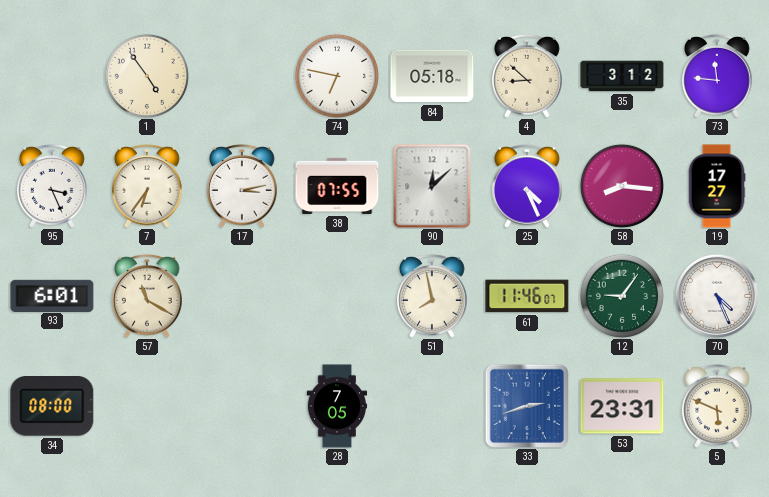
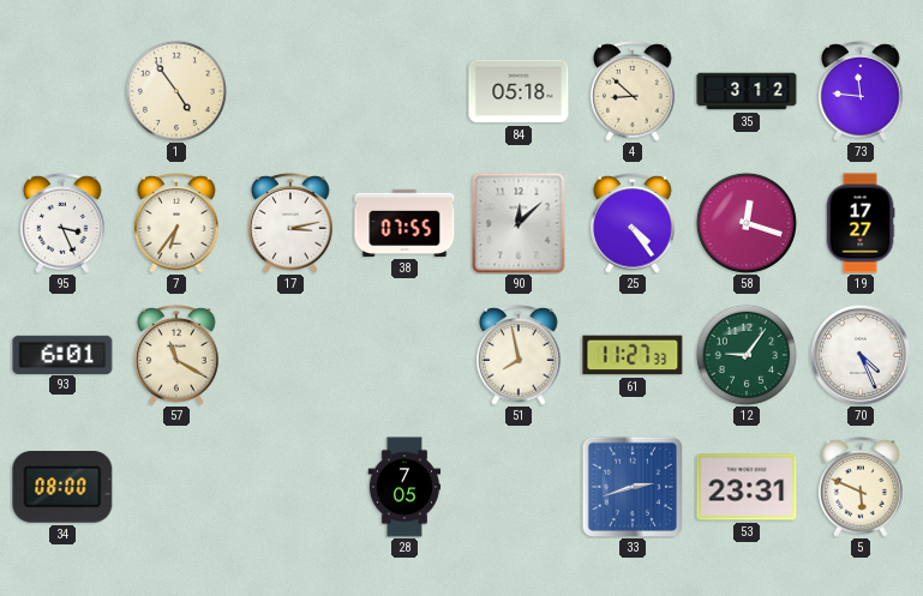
74: 6:47 -> none (337, 76)
25: 4:26 -> 4:24 (633, 223)
58: 8:16 -> 12:18 (747, 223)
61: 11:46 -> 11:27 (633, 355)
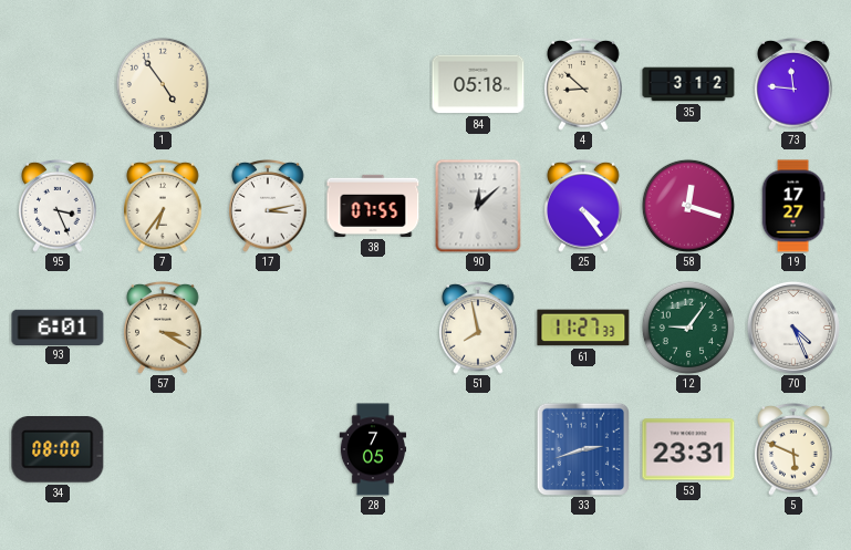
57: 11:20 -> 3:20 (163, 328)
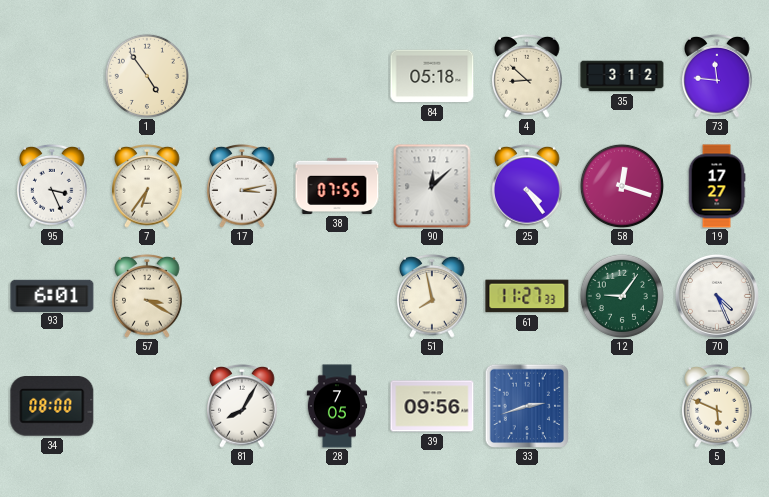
81: none -> 8:05 (242, 406)
39: none -> 09:56 (432, 406)
53: 23:31 -> none (688, 449)
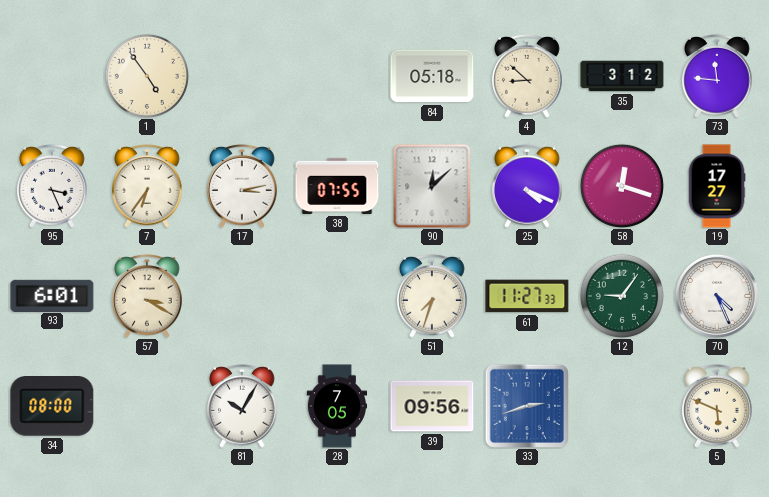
25: 4:24 -> 4:19 (527, 186)
51: 7:58 -> 7:33 (432, 296)
81: 8:05 -> 10:05 (242, 406)
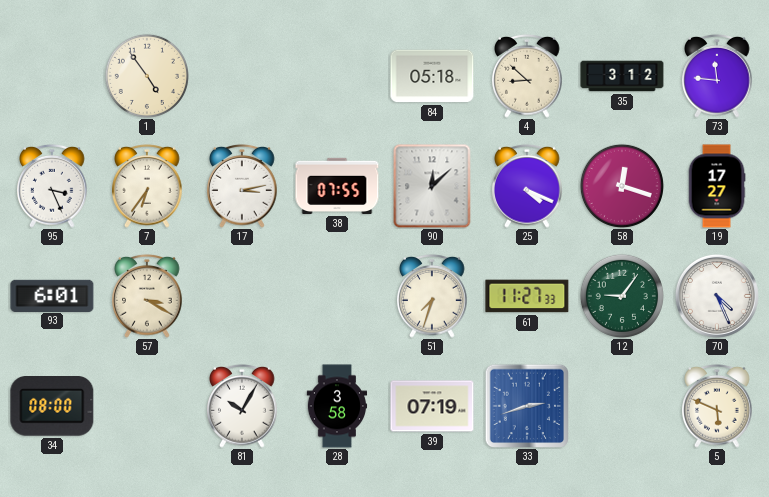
28: 7:05 -> 3:58 (337, 406)
39: 09:56 -> 07:19 (432, 406)
